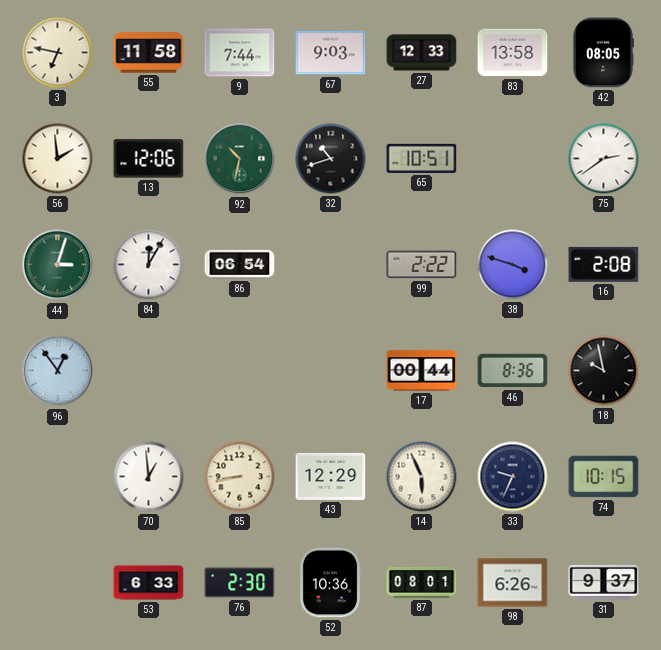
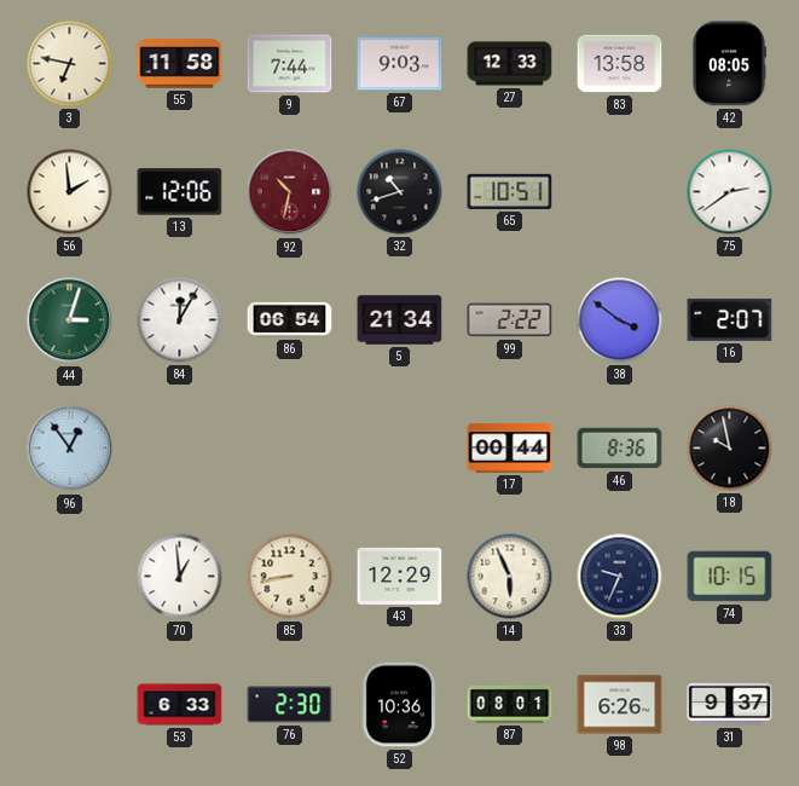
92 dial: green -> burgundy (290, 192)
5: none -> 21:34 (400, 320)
38: 3:48 -> 3:51 (620, 320)
16: 2:08 -> 2:07 (730, 319)
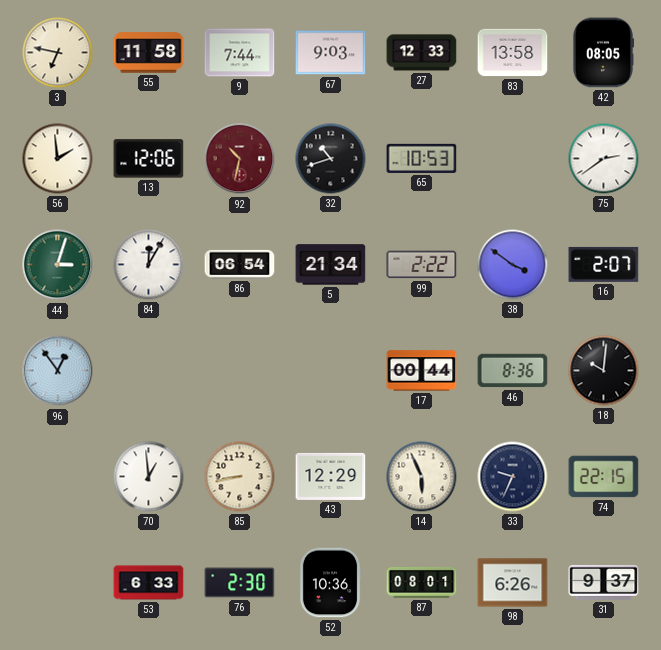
65: 10:51 -> 10:53 (422, 158)
18: 9:58 -> 10:01 (604, 371)
74: 10:15 -> 22:15 (604, 477)
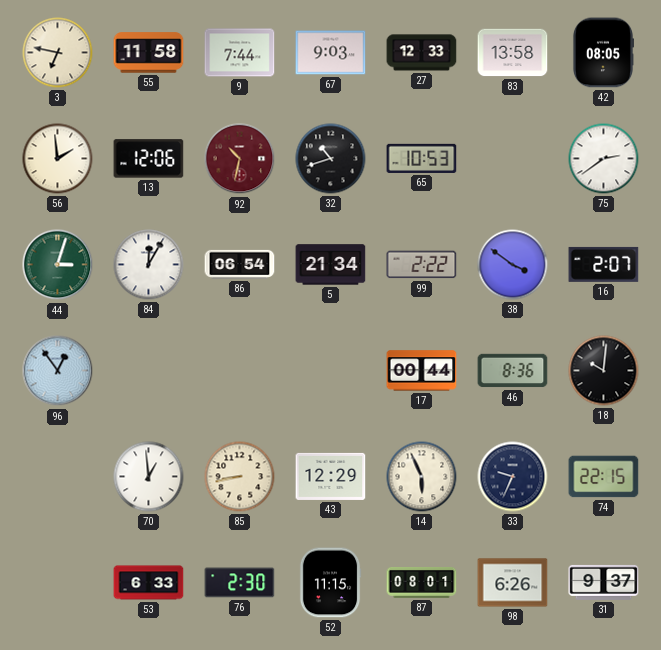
52: 10:36 -> 11:15 (330, 583)
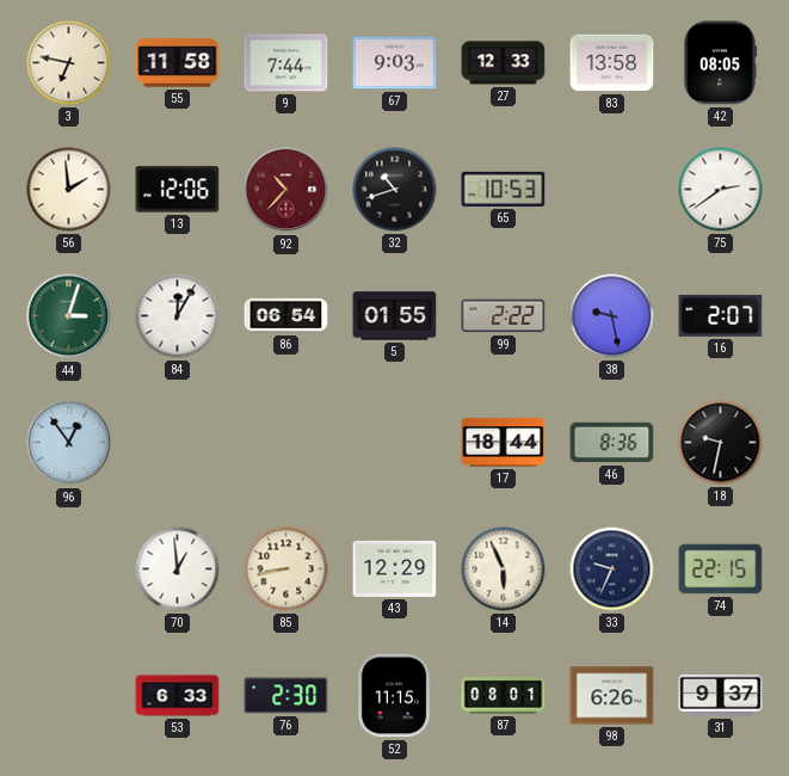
92: 10:32 -> 10:37 (286, 190)
5: 21:34 -> 01:55 (395, 316)
38: 3:51 -> 9:28 (612, 316)
17: 00:44 -> 18:44 (504, 443)
18: 10:01 -> 9:32 (721, 443)
